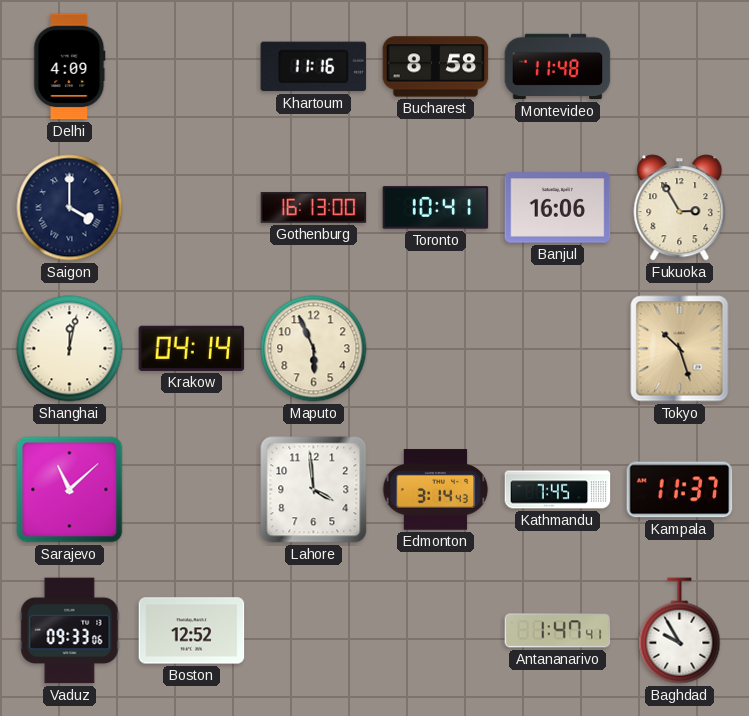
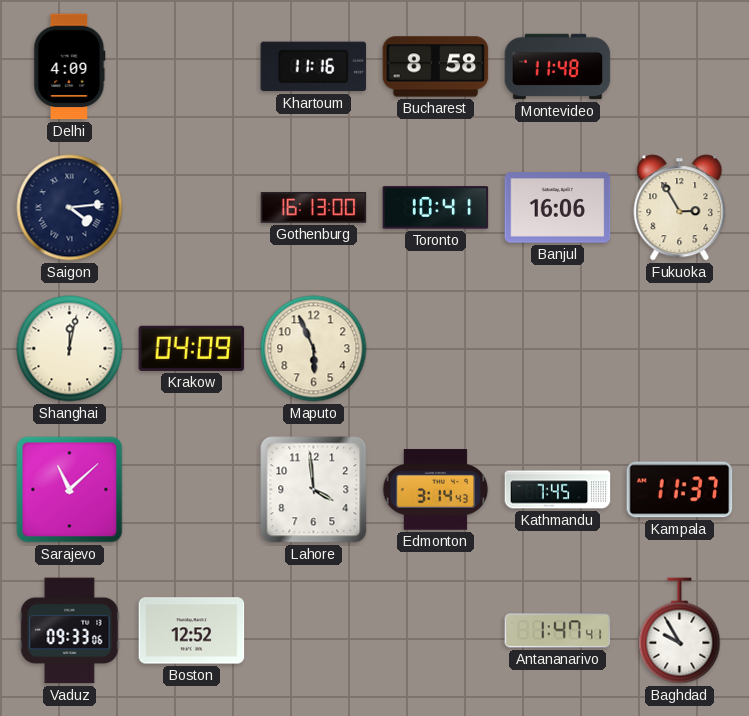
Saigon: 4:00 -> 4:14 (70, 208)
Krakow: 04:14 -> 04:09 (192, 348)
Tokyo: 10:27 -> none (680, 349)
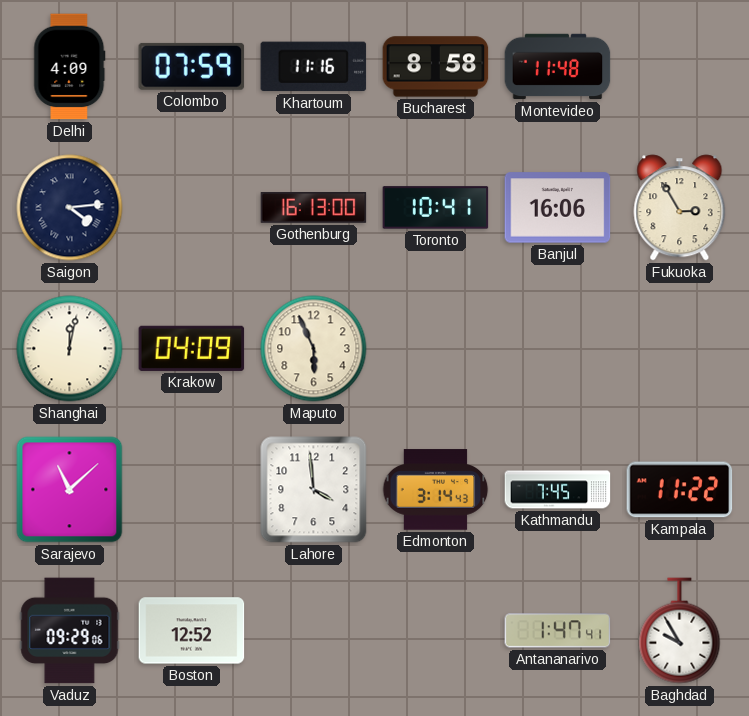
Colombo: none -> 07:59 (192, 66)
Kampala: 11:37 -> 11:22 (680, 490)
Vaduz: 09:33 -> 09:29 (70, 631)
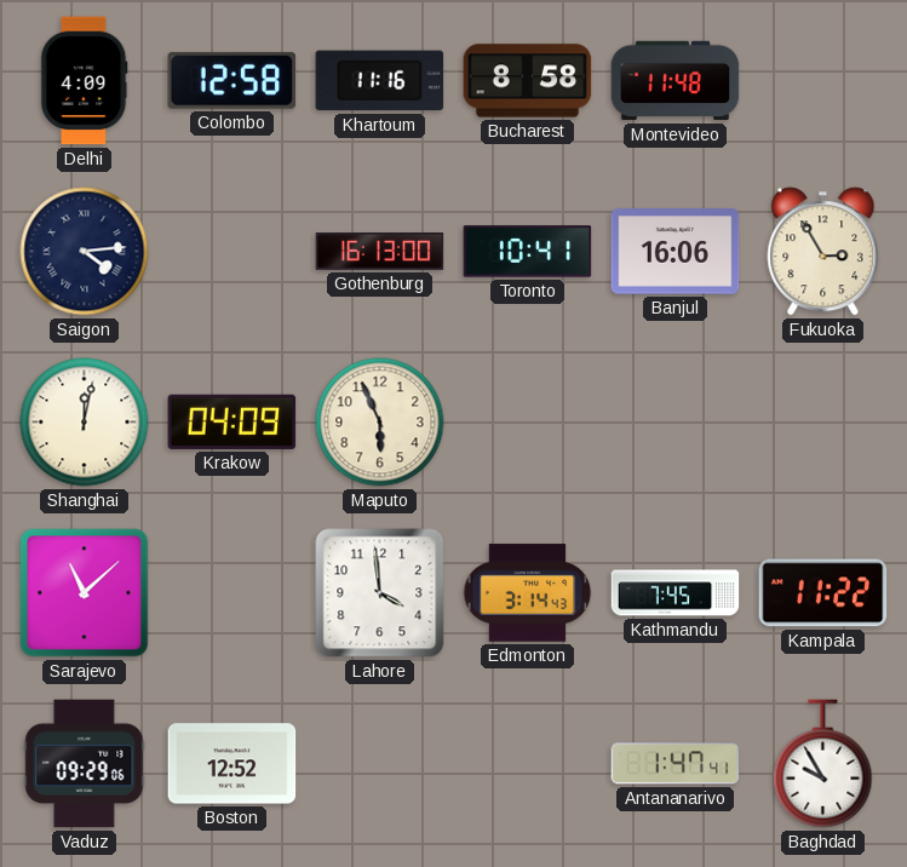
Colombo: 07:59 -> 12:58 (233, 80)
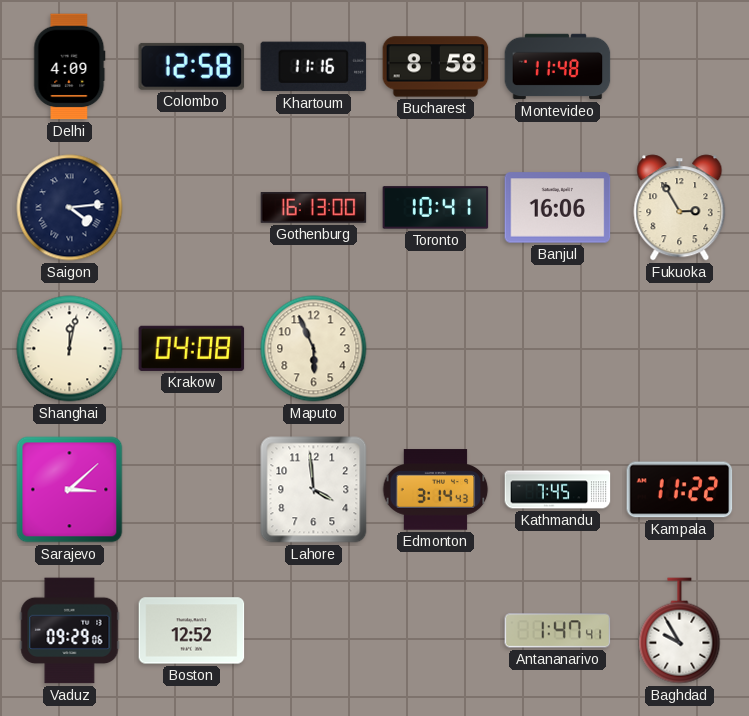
Krakow: 04:09 -> 04:08 (192, 348)
Sarajevo: 11:08 -> 3:08 (70, 490)
